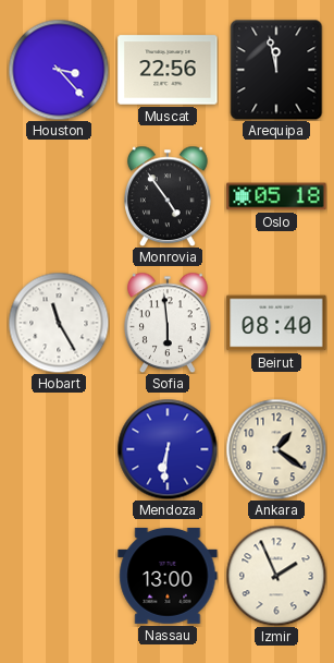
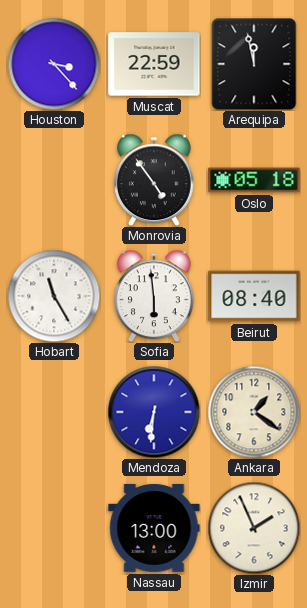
Muscat: 22:56 -> 22:59 (154, 64)
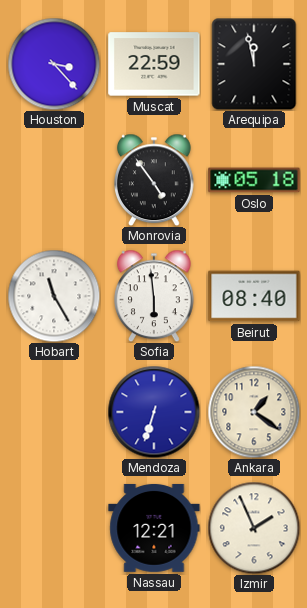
Mendoza: 6:31 -> 6:33 (154, 412)
Nassau: 13:00 -> 12:21 (154, 528)
